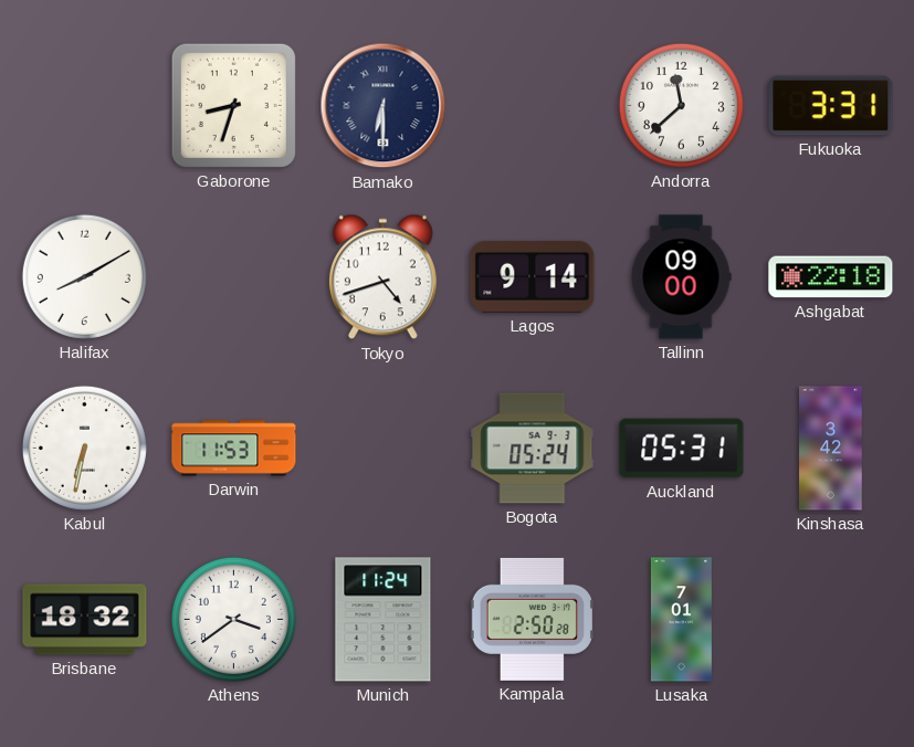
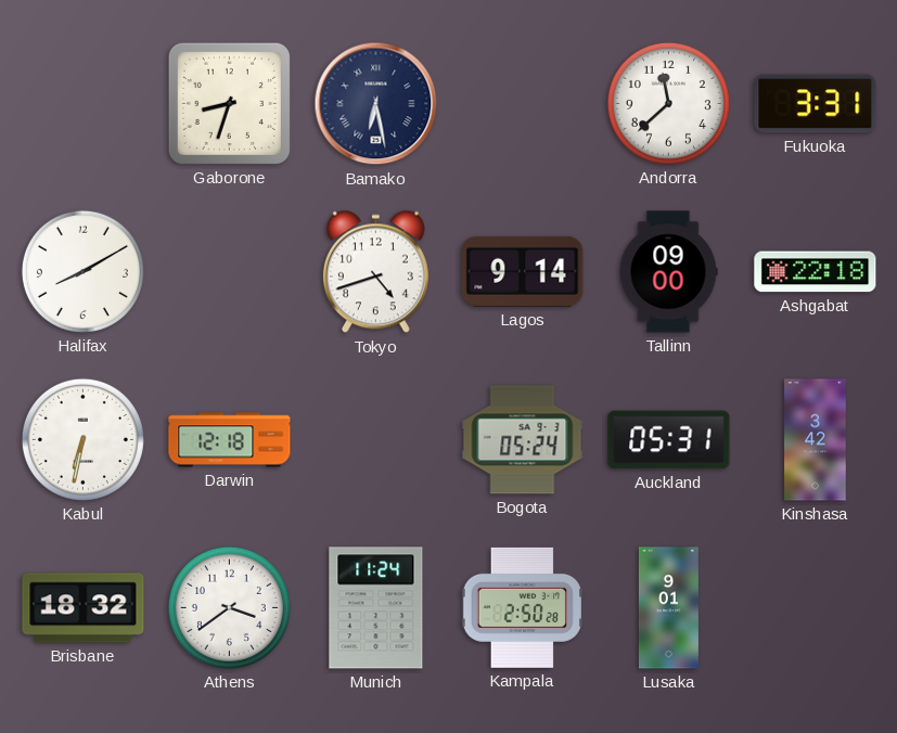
Bamako: 6:30 -> 6:28 (376, 104)
Darwin: 11:53 -> 12:18 (230, 440)
Lusaka: 7:01 -> 9:01 (668, 608)
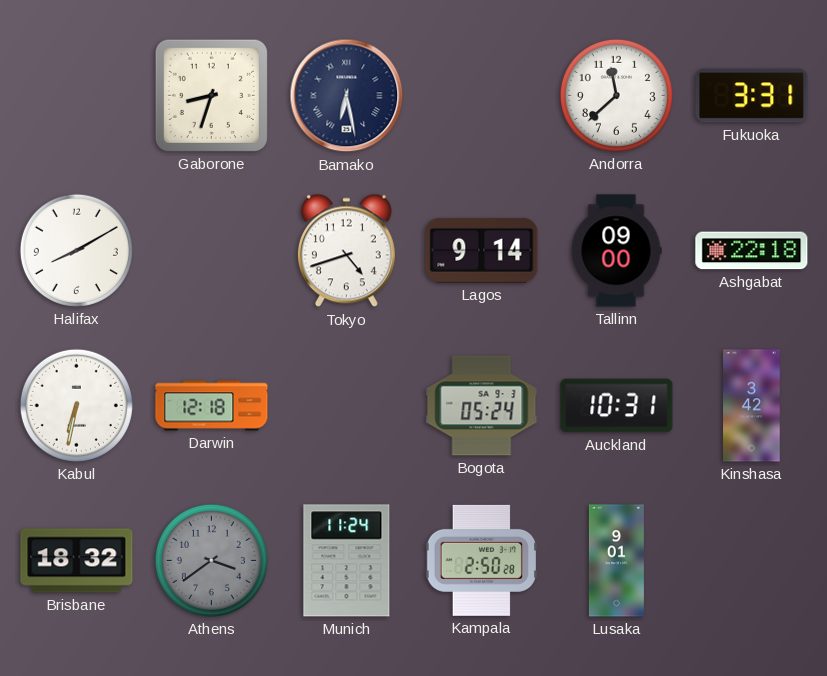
Auckland: 05:31 -> 10:31 (617, 406)
Athens dial: white -> grey (211, 560)
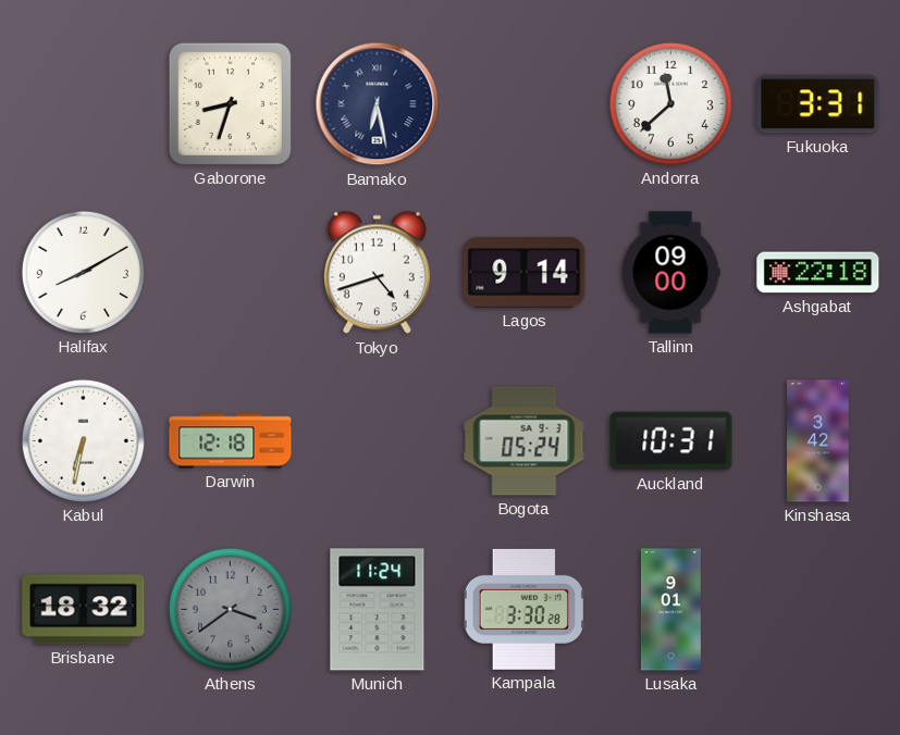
Kampala: 2:50 -> 3:30 (523, 609)
